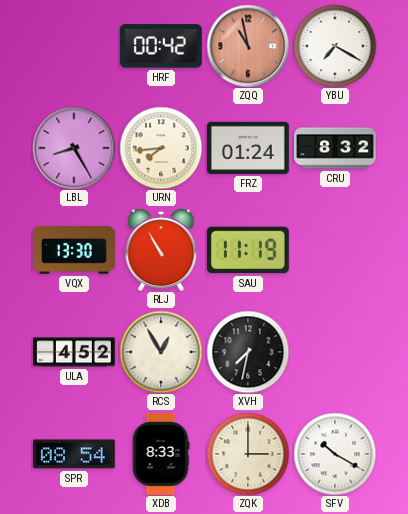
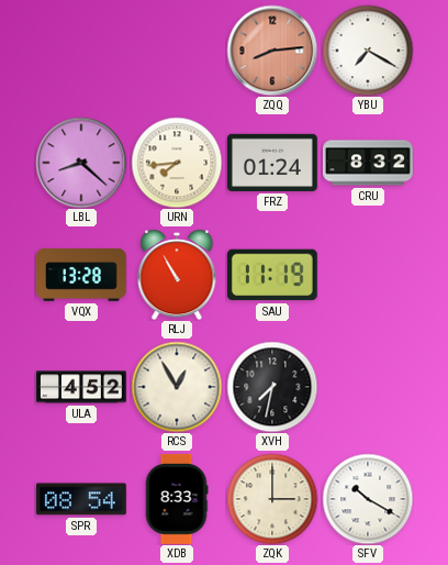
HRF: 00:42 -> none (161, 46)
ZQQ: 10:58 -> 8:14 (272, 51)
LBL: 8:25 -> 8:22 (81, 163)
VQX: 13:30 -> 13:28 (82, 275)
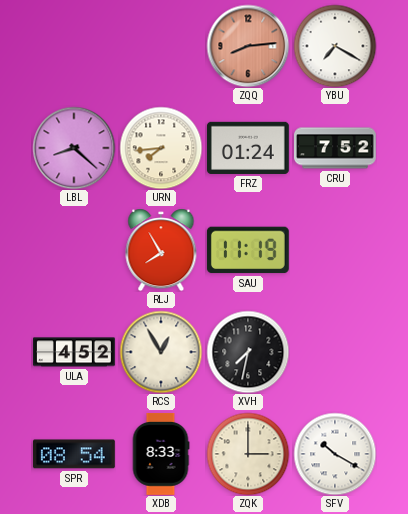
CRU: 8:32 -> 7:52 (336, 148)
VQX: 13:28 -> none (82, 275)
RLJ: 10:55 -> 7:55 (161, 250)
